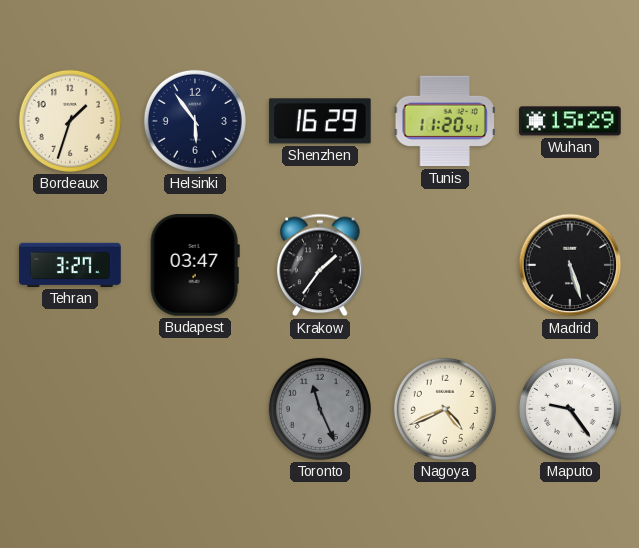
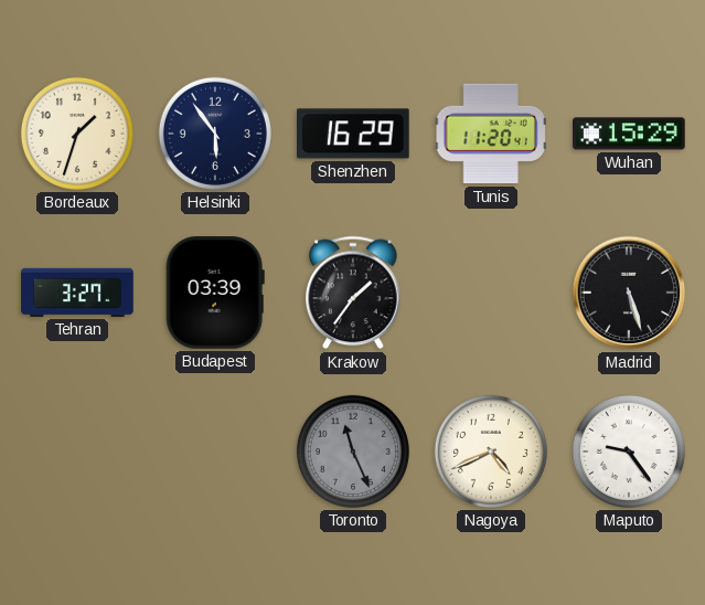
Budapest: 03:47 -> 03:39 (215, 294)
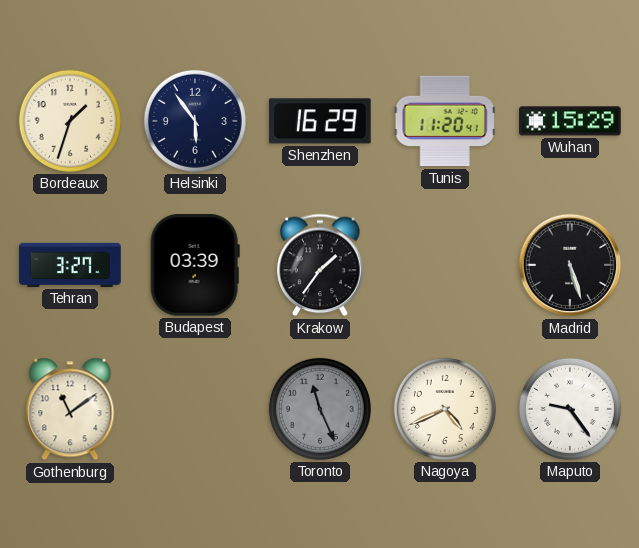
Gothenburg: none -> 11:09 (70, 409)
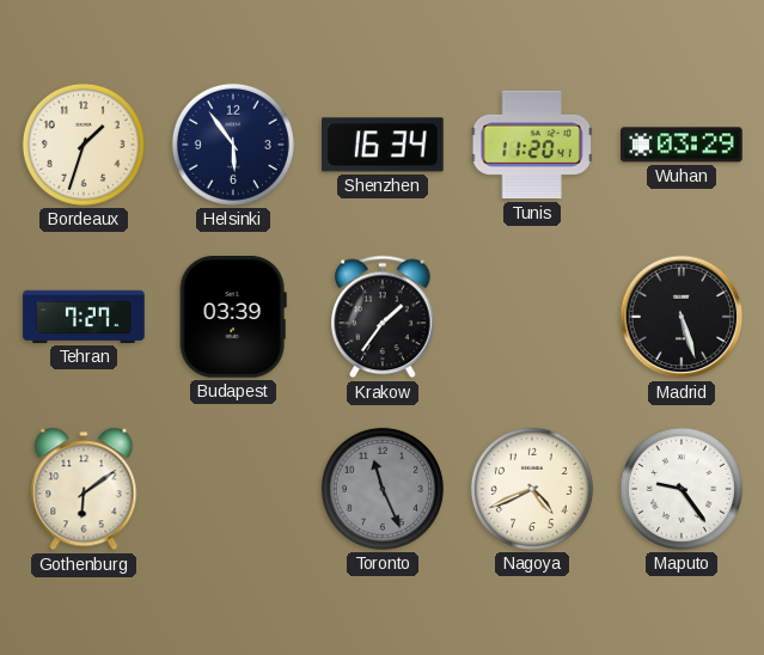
Shenzhen: 16:29 -> 16:34 (384, 145)
Wuhan: 15:29 -> 03:29 (682, 145)
Tehran: 3:27 -> 7:27 (84, 317)
Gothenburg: 11:09 -> 6:09 (84, 489)
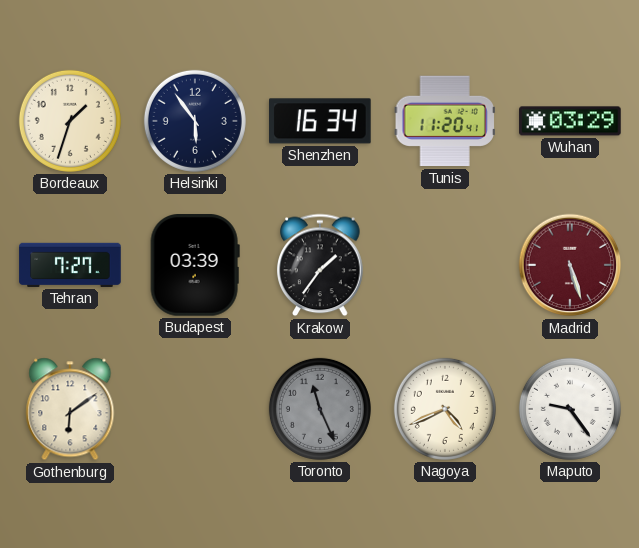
Madrid dial: black -> burgundy (570, 265)
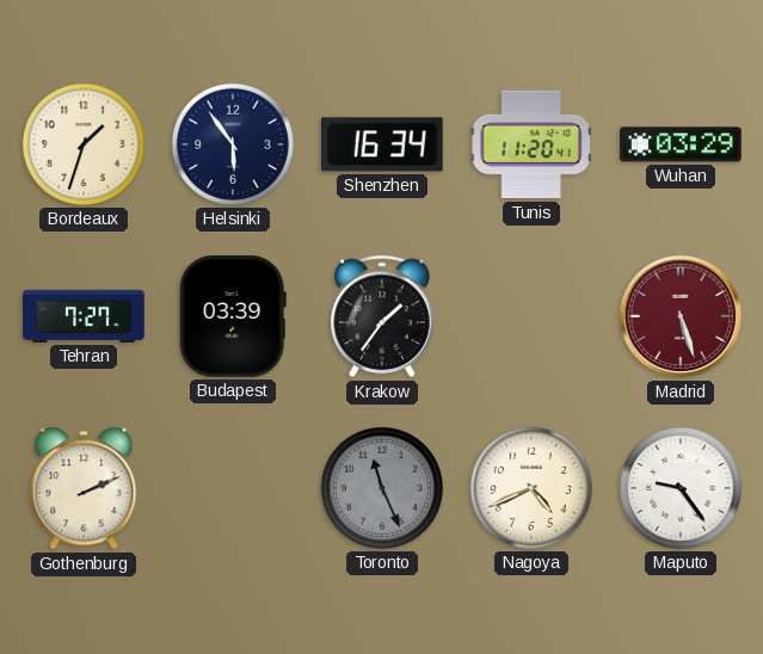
Gothenburg: 6:09 -> 2:11 (84, 488)
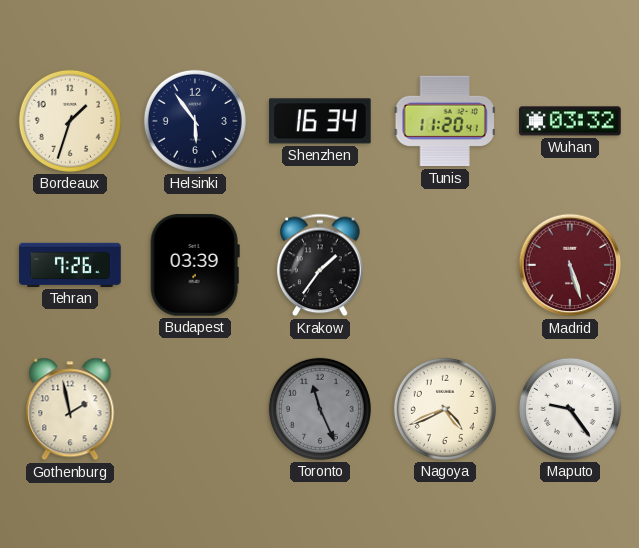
Wuhan: 03:29 -> 03:32 (570, 121)
Tehran: 7:27 -> 7:26 (70, 265)
Gothenburg: 2:11 -> 1:58 (70, 409)
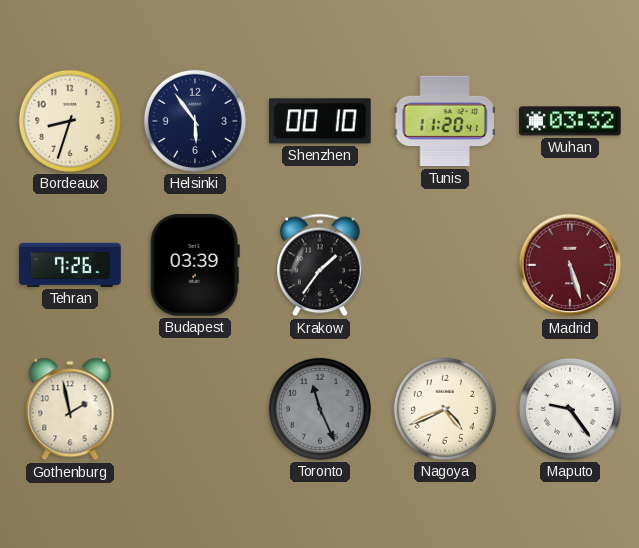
Bordeaux: 1:33 -> 8:33 (70, 121)
Shenzhen: 16:34 -> 00:10 (321, 121)
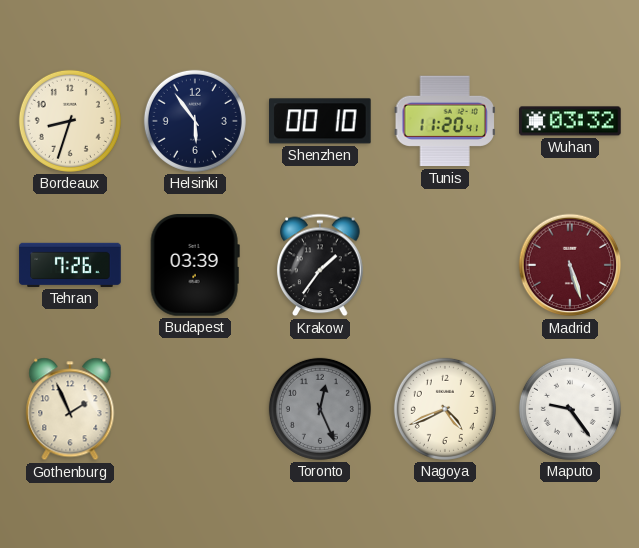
Gothenburg: 1:58 -> 1:56 (70, 409)
Toronto: 11:26 -> 12:26 (320, 409)
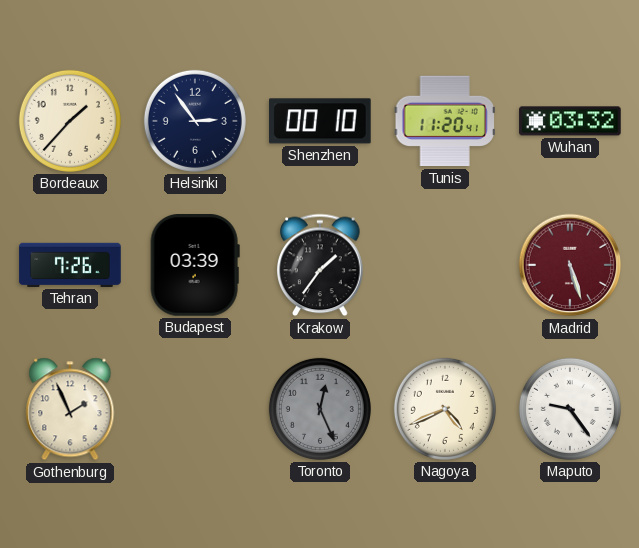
Bordeaux: 8:33 -> 1:37 (70, 121)
Helsinki: 5:54 -> 2:54 (195, 121)
